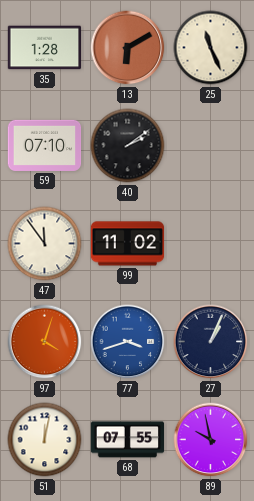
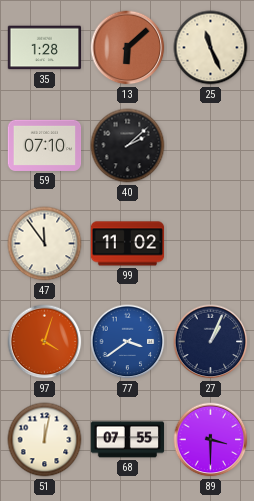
13: 6:10 -> 6:08 (128, 48)
40: 2:09 -> 2:08 (128, 146)
77: 3:42 -> 3:39 (128, 342)
89: 9:58 -> 3:30 (211, 440)
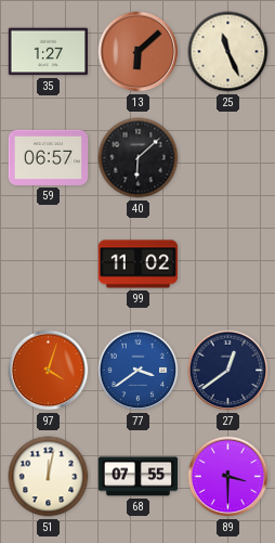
35: 1:28 -> 1:27 (49, 52)
59: 07:10 -> 06:57 (49, 157)
40: 2:08 -> 6:08 (139, 158)
47: 11:54 -> none (45, 244)
27: 1:04 -> 12:39 (228, 371)
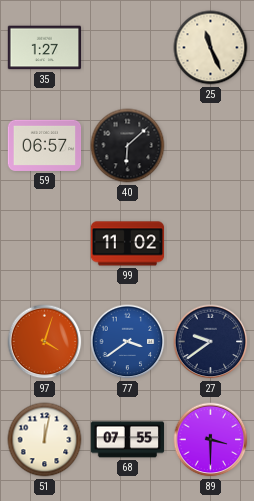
13: 6:08 -> none (139, 52)
27: 12:39 -> 9:39 (211, 342)
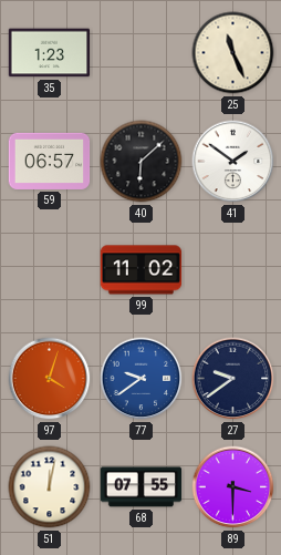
35: 1:27 -> 1:23 (50, 53)
41: none -> 1:51 (233, 162)
77: 3:39 -> 9:39 (142, 379)
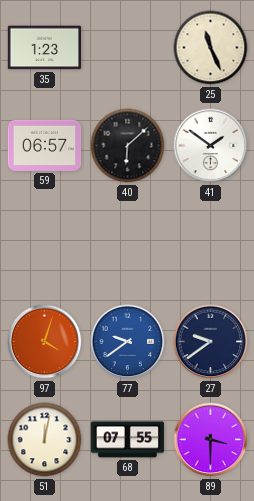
99: 11:02 -> none (142, 270)
